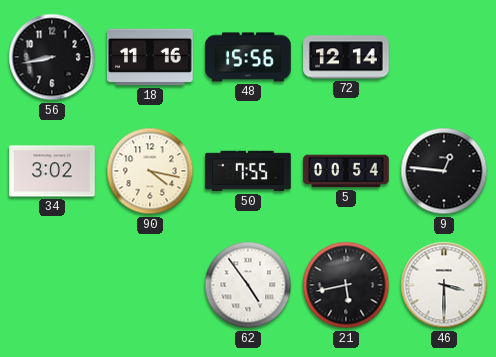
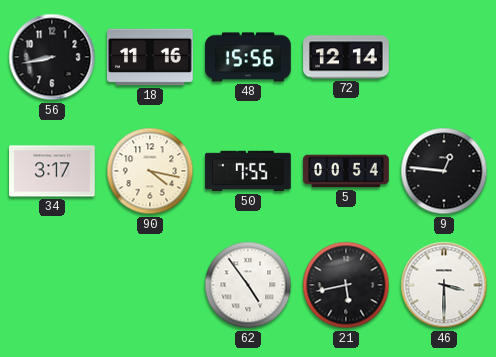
34: 3:02 -> 3:17 (52, 171)
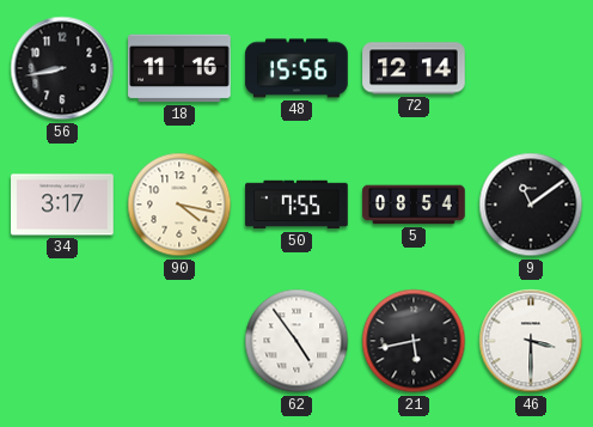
5: 00:54 -> 08:54 (414, 205)
9: 12:46 -> 11:09 (531, 205)
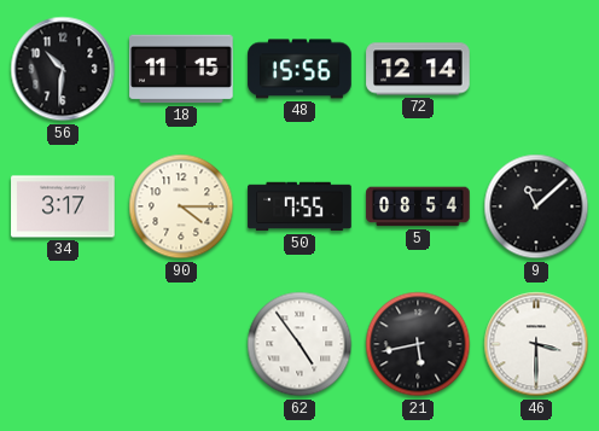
56: 8:43 -> 10:31 (63, 69)
18: 11:16 -> 11:15 (181, 69)
90: 4:17 -> 4:15 (181, 206)
9: 11:09 -> 11:08 (536, 206)
